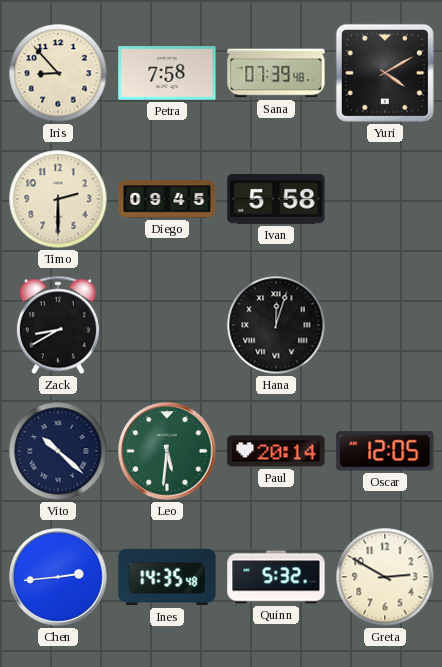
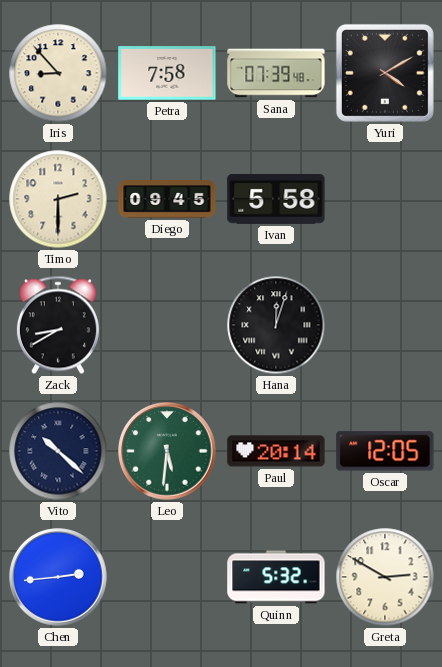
Ines: 14:35 -> none (167, 577)
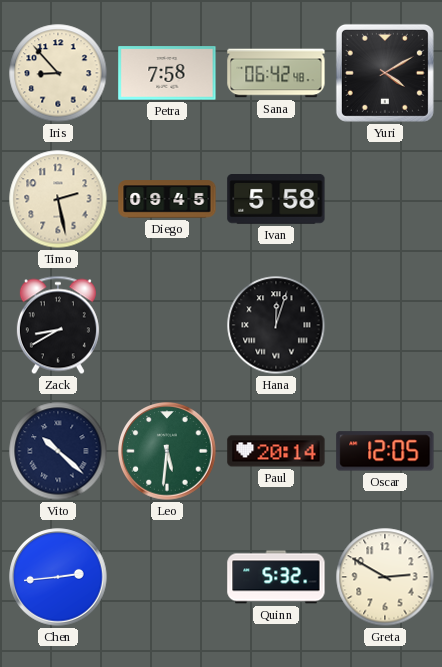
Sana: 07:39 -> 06:42 (276, 73)
Timo: 2:30 -> 2:28 (58, 199)
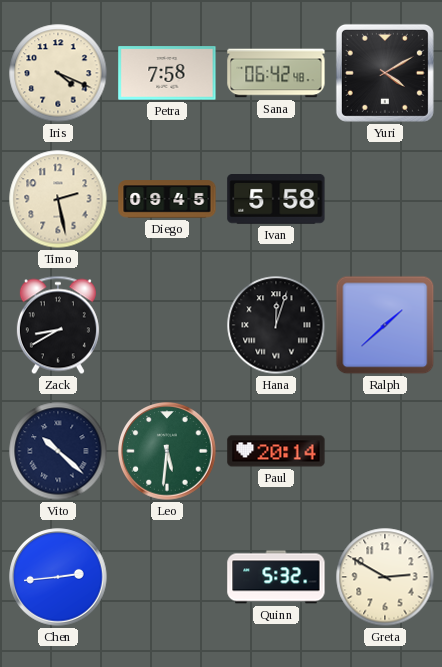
Iris: 8:53 -> 4:19 (58, 73)
Ralph: none -> 1:38 (385, 325)
Oscar: 12:05 -> none (385, 451)
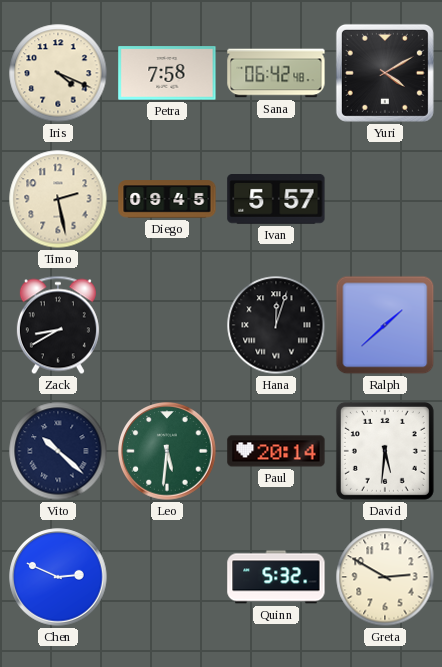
Ivan: 5:58 -> 5:57 (276, 200)
David: none -> 5:31 (385, 451)
Chen: 2:44 -> 2:49 (58, 577)
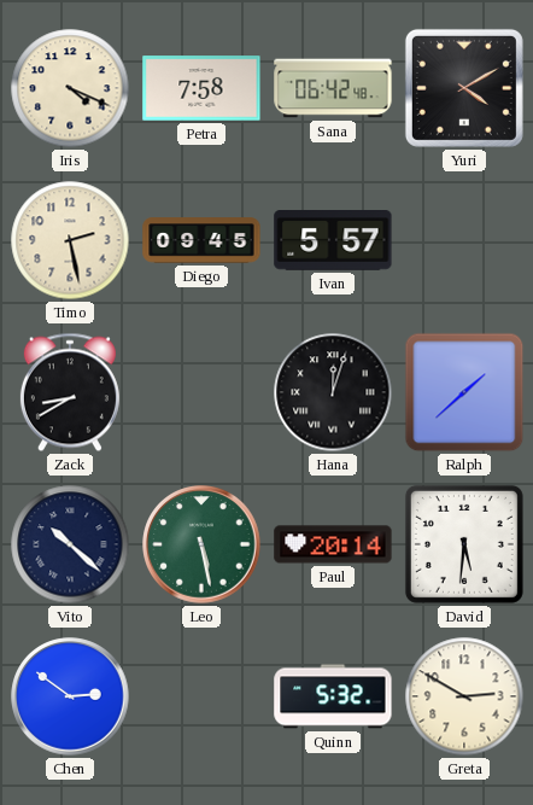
Leo: 5:31 -> 5:28 (201, 544)
Chen: 2:49 -> 2:51 (70, 696)
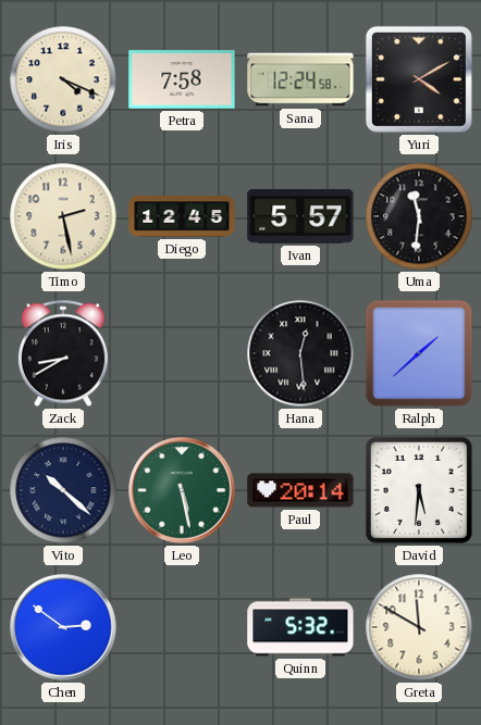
Sana: 06:42 -> 12:24 (300, 79)
Diego: 09:45 -> 12:45 (182, 216)
Uma: none -> 11:31 (419, 216)
Hana: 12:03 -> 12:29 (300, 353)
Greta: 2:50 -> 11:50 (419, 627)
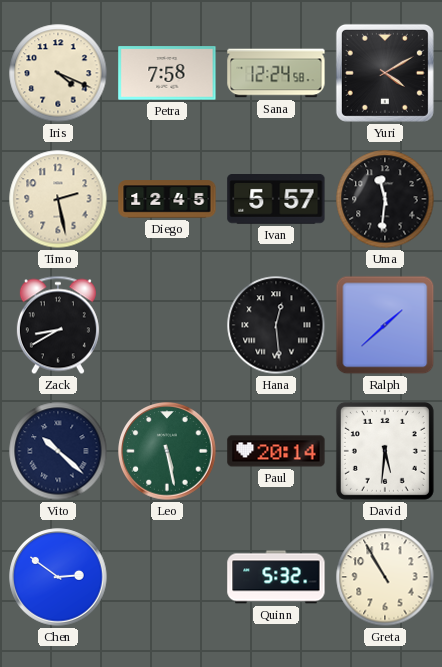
Greta: 11:50 -> 10:55 (385, 577)
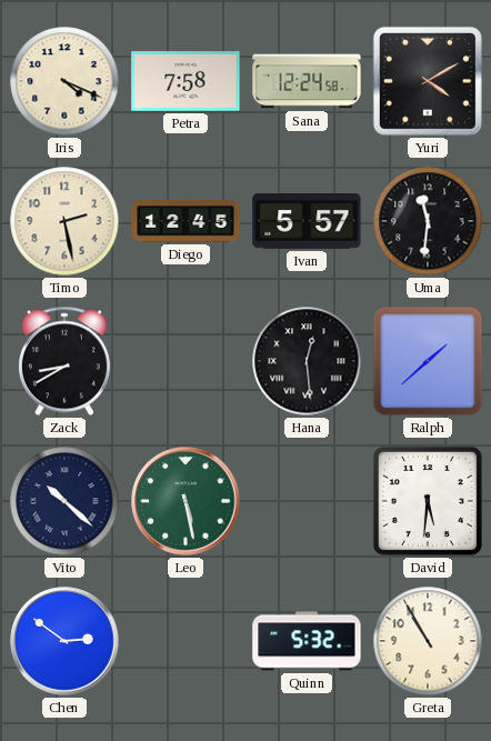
Paul: 20:14 -> none (276, 451)
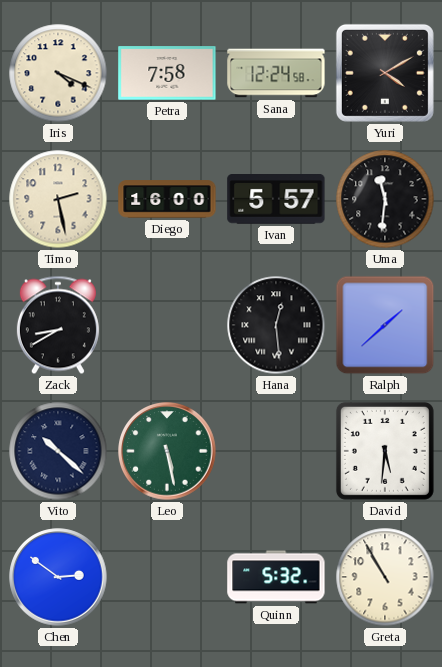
Diego: 12:45 -> 16:00 (167, 199)
